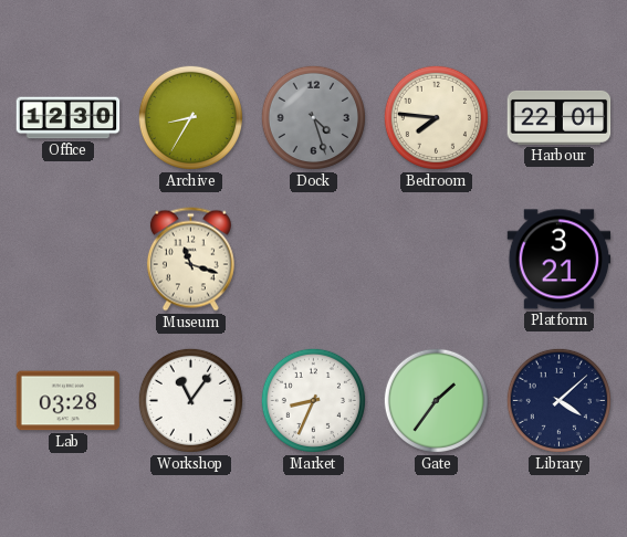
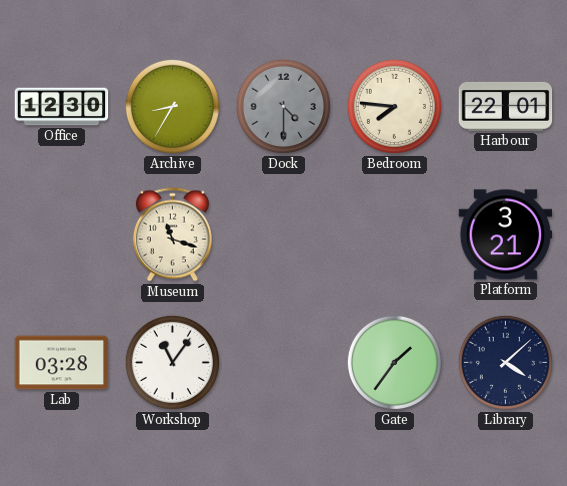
Dock: 4:27 -> 4:30 (283, 106)
Market: 8:34 -> none (313, 400)
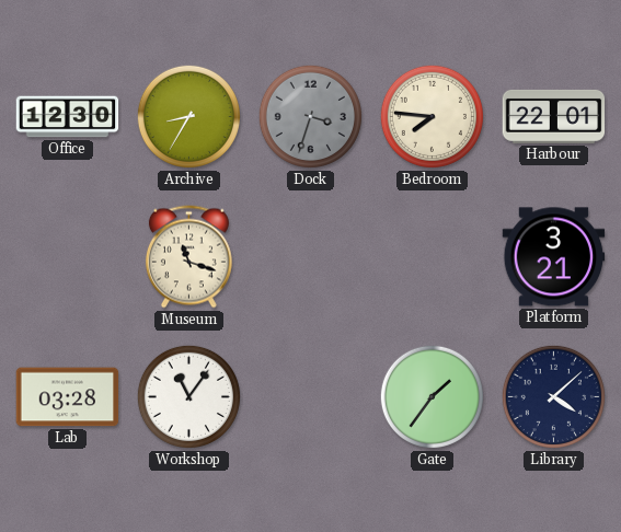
Dock: 4:30 -> 3:33 (310, 116)
